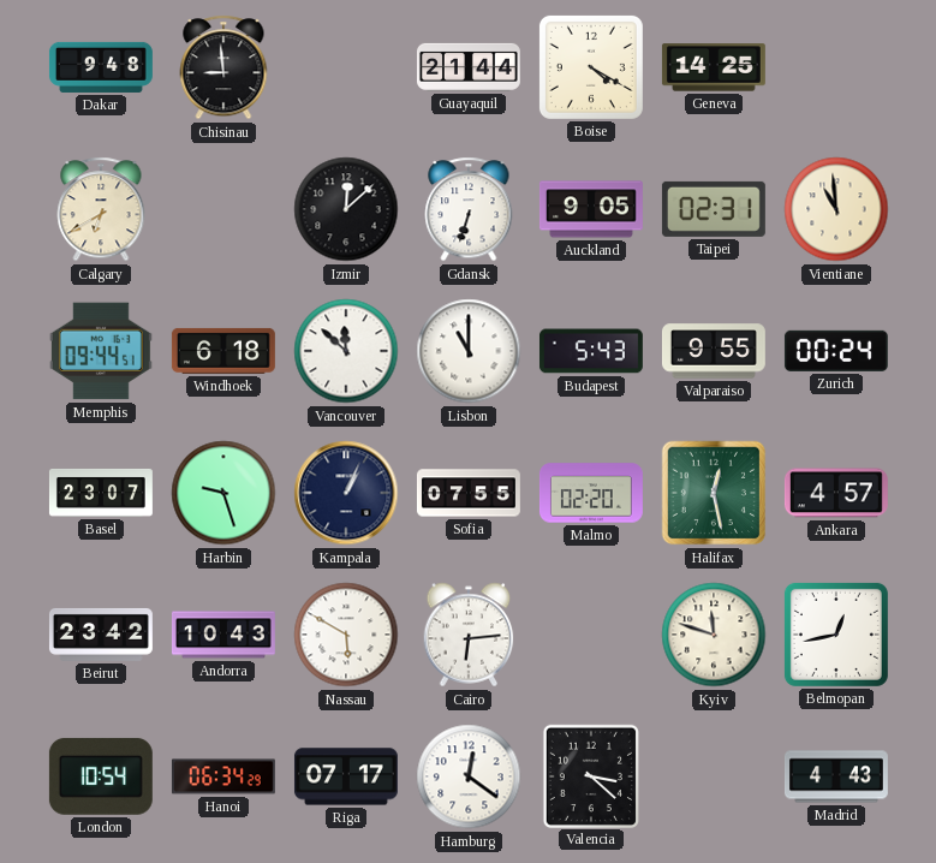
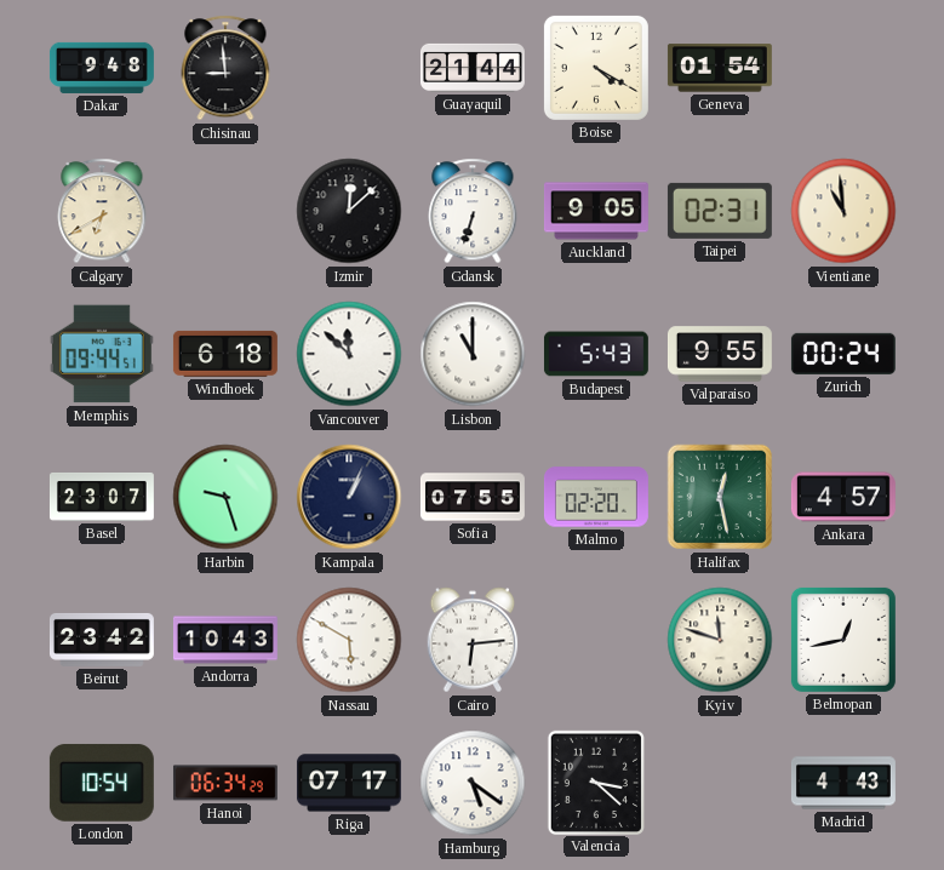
Geneva: 14:25 -> 01:54 (720, 68)
Hamburg: 12:21 -> 5:21 (473, 783)
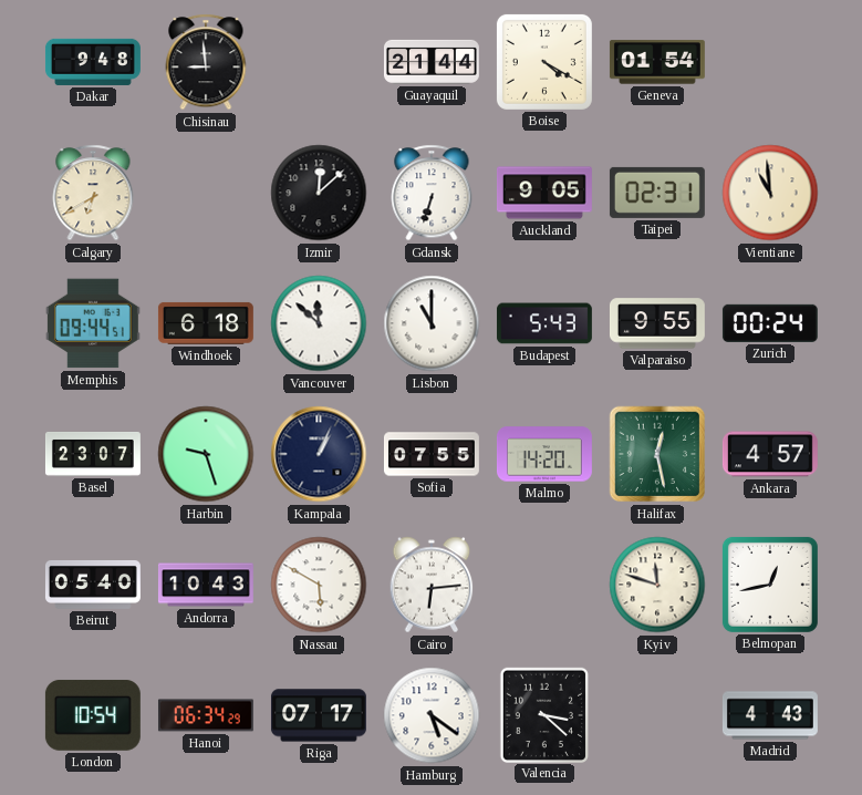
Malmo: 02:20 -> 14:20 (544, 454)
Beirut: 23:42 -> 05:40 (93, 585)
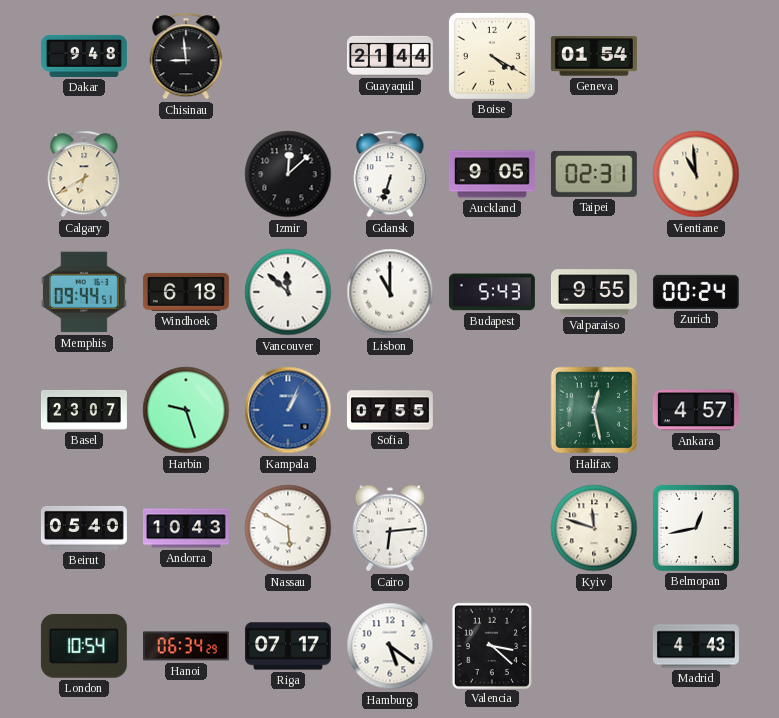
Kampala dial: navy -> blue (288, 410)
Malmo: 14:20 -> none (544, 454)
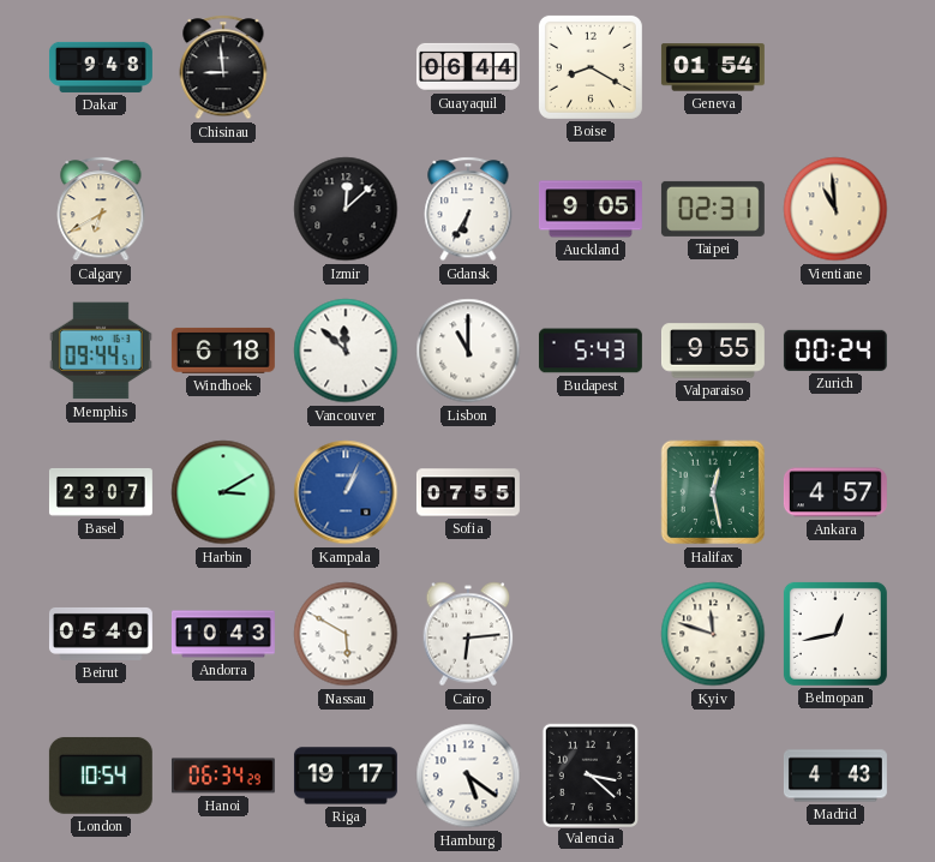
Guayaquil: 21:44 -> 06:44 (468, 67)
Boise: 4:20 -> 8:20 (591, 67)
Gdansk: 6:33 -> 6:35 (468, 209)
Harbin: 9:27 -> 3:10 (223, 492)
Riga: 07:17 -> 19:17 (346, 776)
